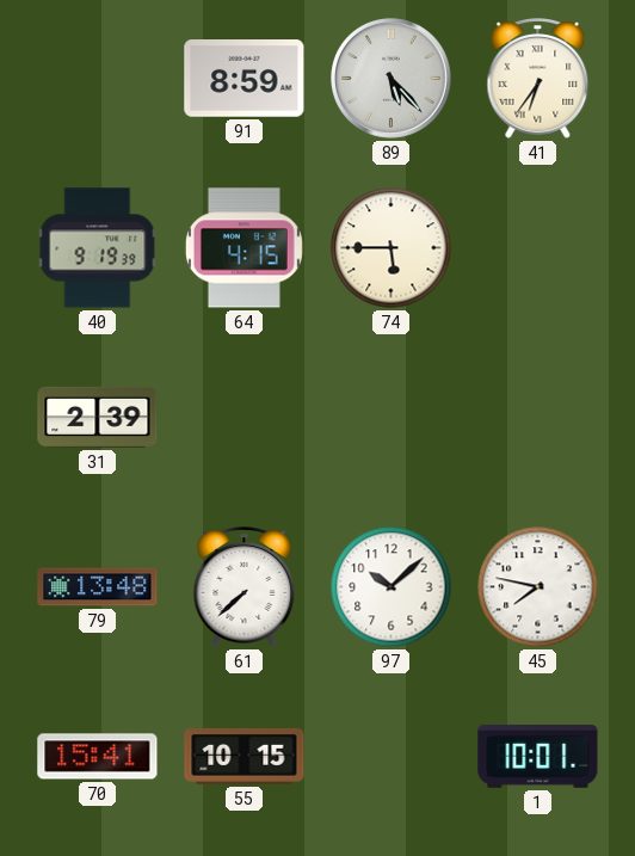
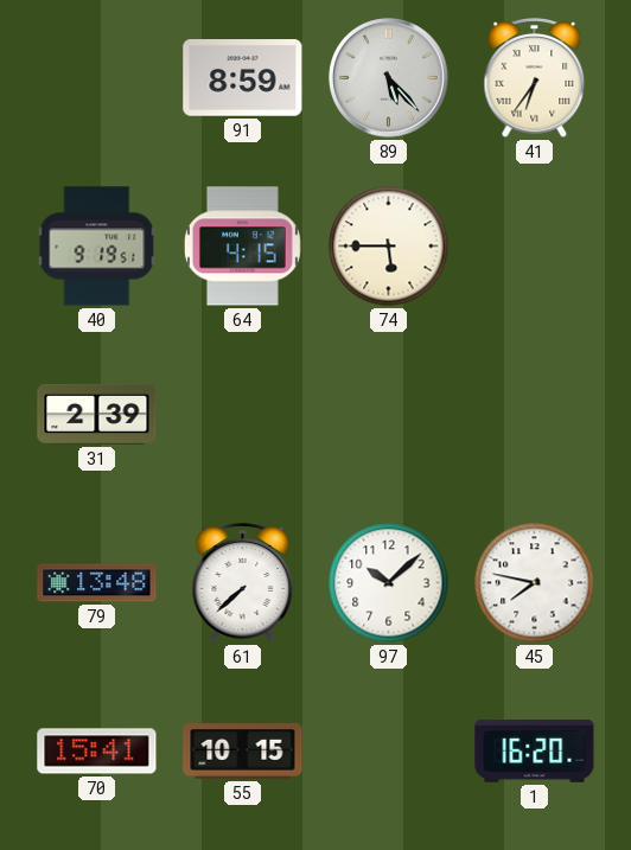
40: 9:19:39 -> 9:19:51 (97, 247)
1: 10:01 -> 16:20 (535, 750)
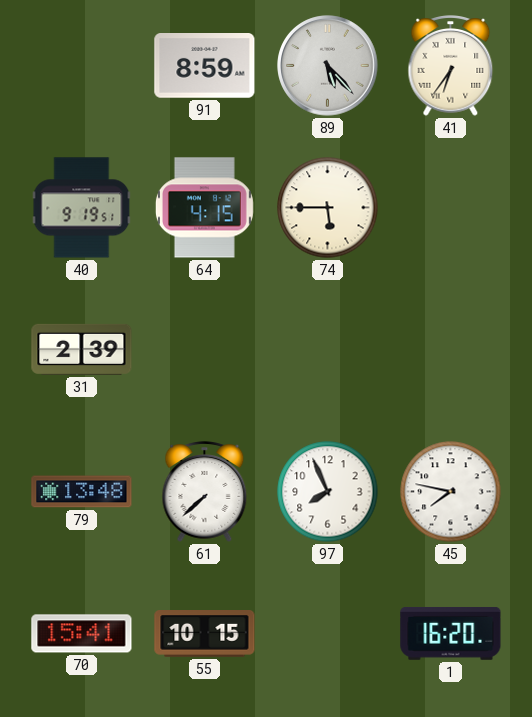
97: 10:08 -> 7:56 (328, 492)
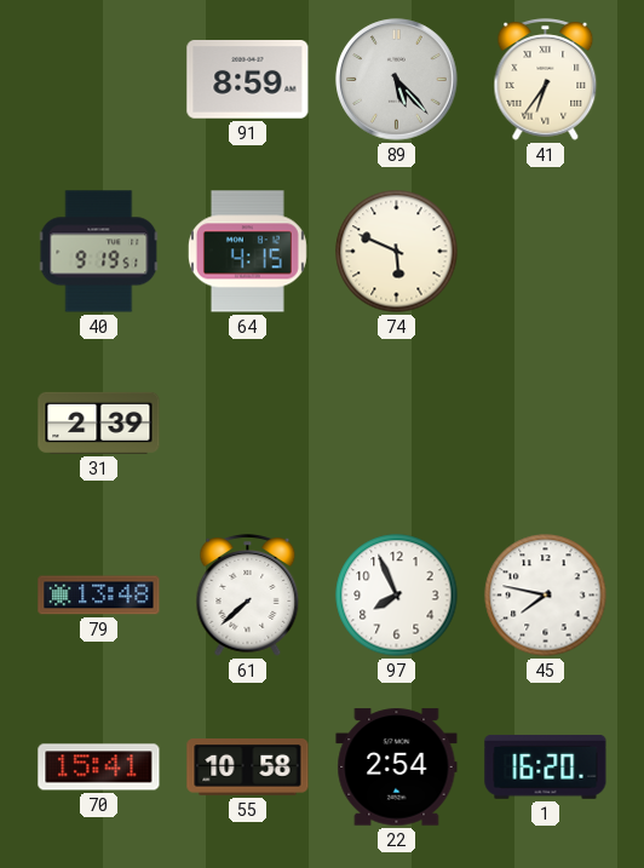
74: 5:45 -> 5:49 (397, 252)
55: 10:15 -> 10:58 (248, 768)
22: none -> 2:54 (397, 768)
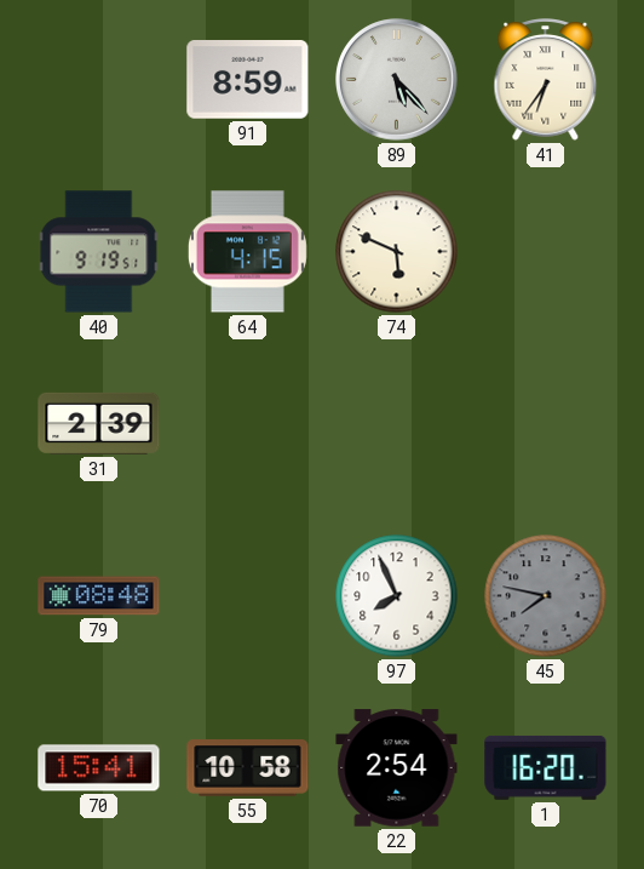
79: 13:48 -> 08:48 (99, 596)
61: 7:38 -> none (248, 596)
45 dial: white -> grey (546, 596)
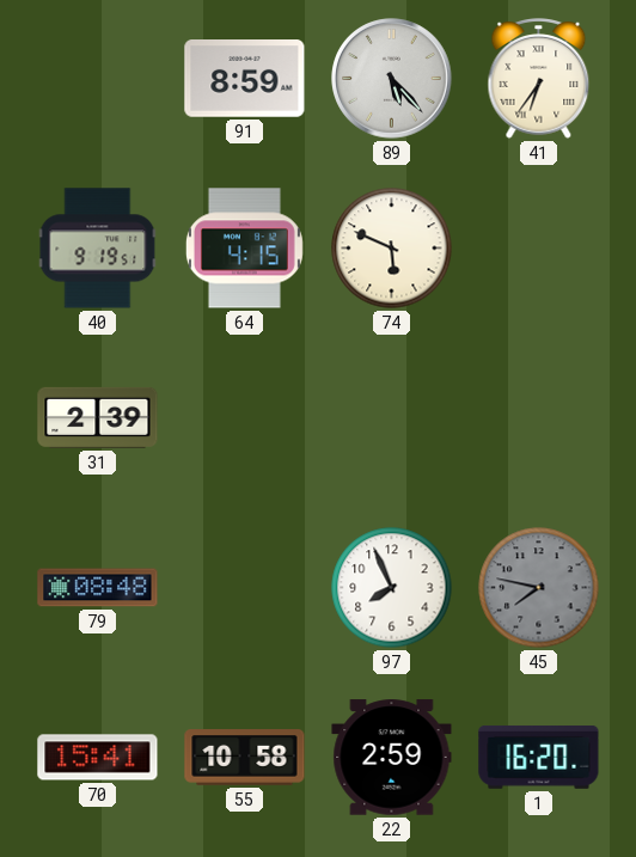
22: 2:54 -> 2:59 (392, 758)
